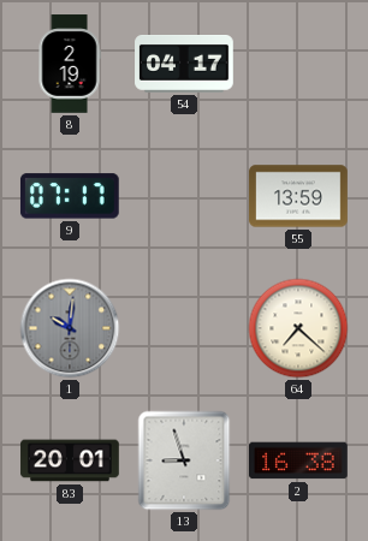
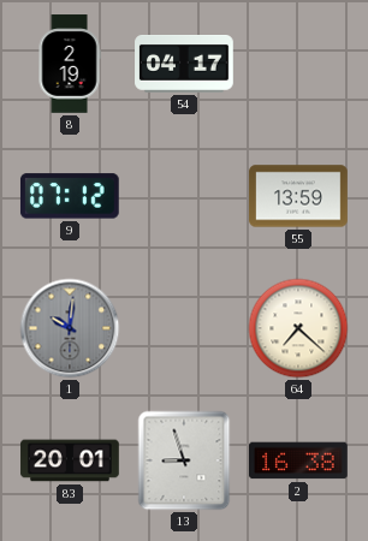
9: 07:17 -> 07:12 (70, 196)
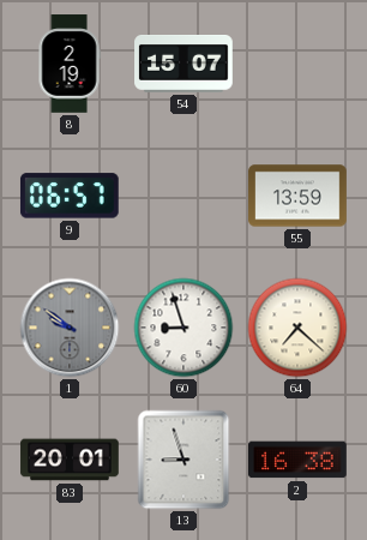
54: 04:17 -> 15:07 (183, 65)
9: 07:12 -> 06:57 (70, 196)
1: 10:01 -> 9:51 (70, 328)
60: none -> 8:57 (183, 328)
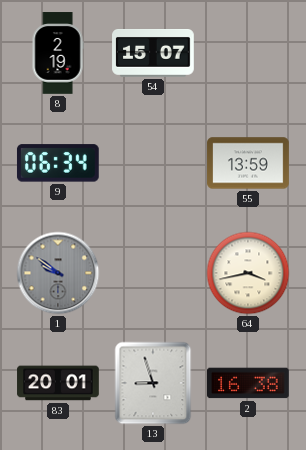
9: 06:57 -> 06:34 (58, 163)
60: 8:57 -> none (183, 328)
64: 7:22 -> 3:43 (248, 273)
